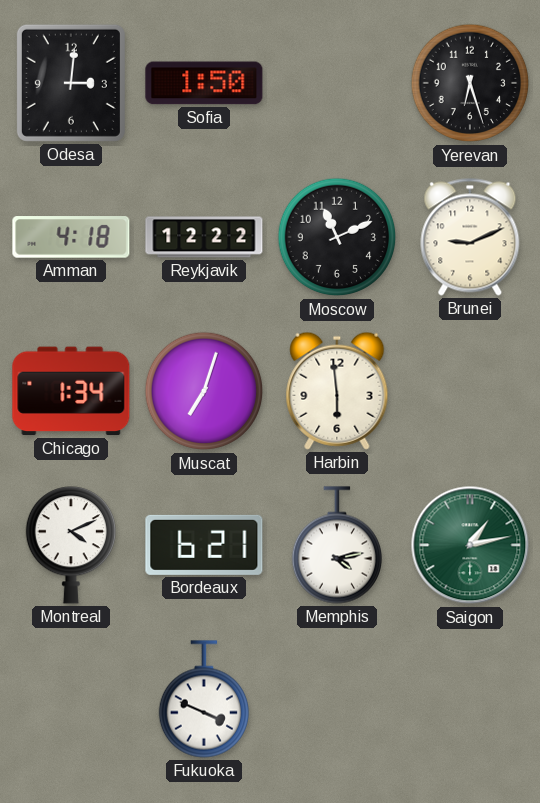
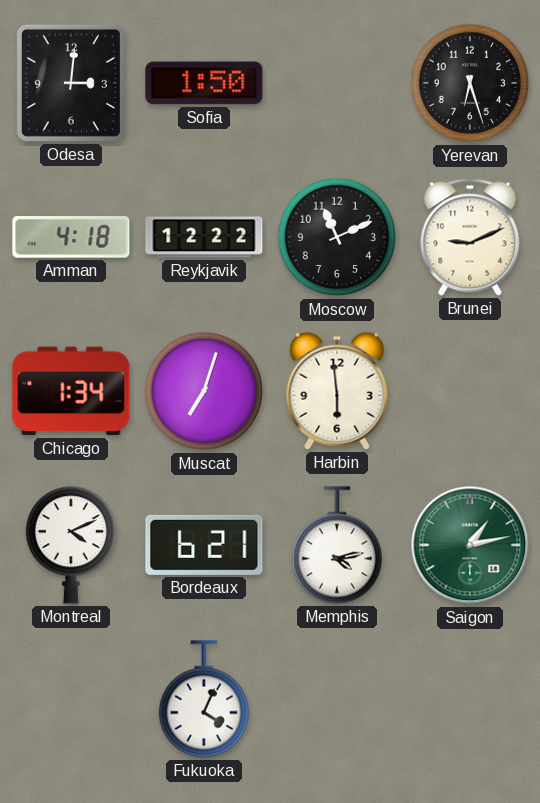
Fukuoka: 3:49 -> 4:04 (203, 699)
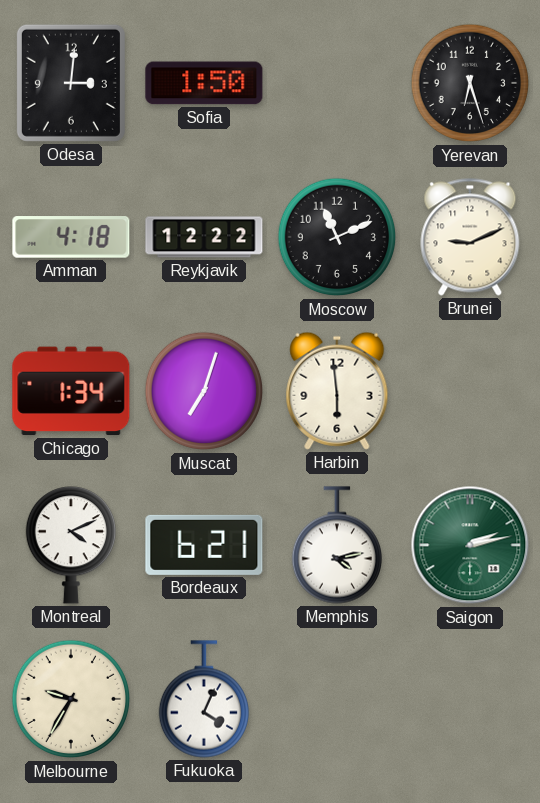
Saigon: 1:13 -> 2:13 (470, 545)
Melbourne: none -> 9:35 (71, 699)
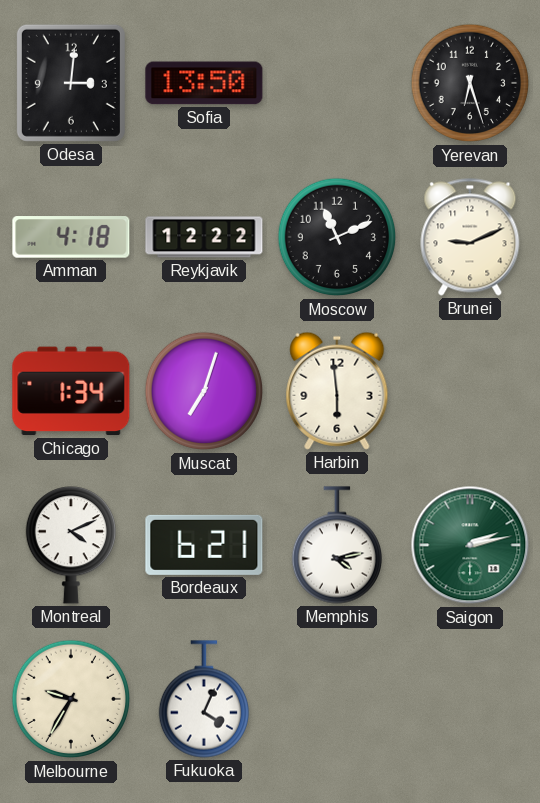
Sofia: 1:50 -> 13:50 (204, 83)
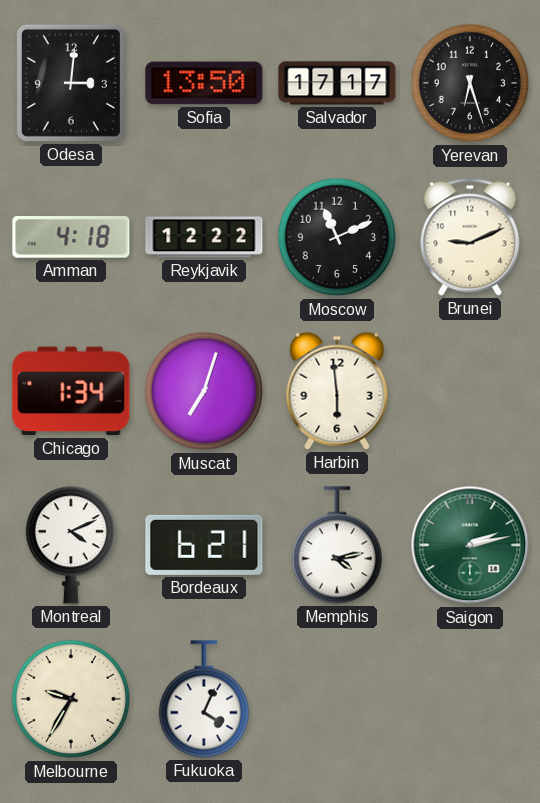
Salvador: none -> 17:17 (337, 83)
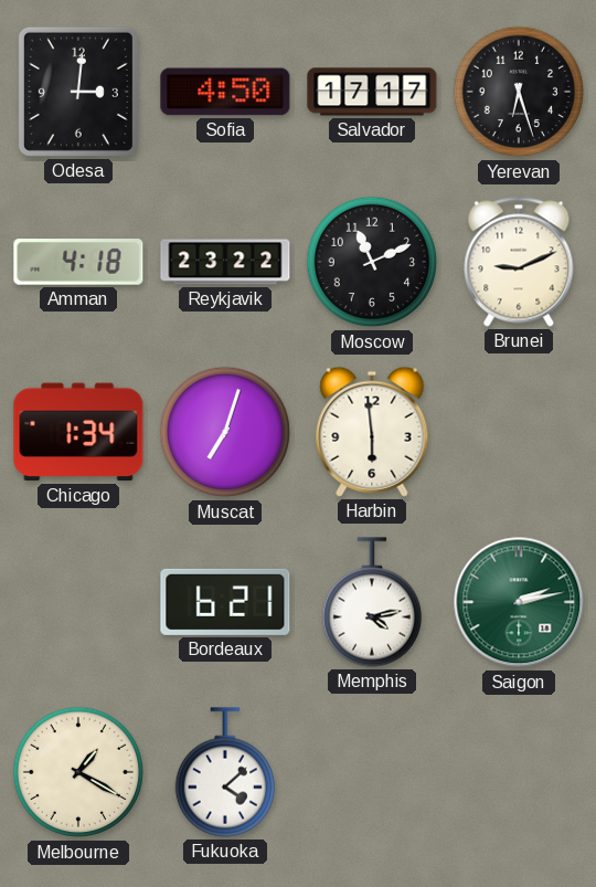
Sofia: 13:50 -> 4:50 (225, 92)
Reykjavik: 12:22 -> 23:22 (225, 262)
Montreal: 4:11 -> none (70, 545)
Melbourne: 9:35 -> 1:20 (78, 772)
Fukuoka: 4:04 -> 4:08 (224, 772)
